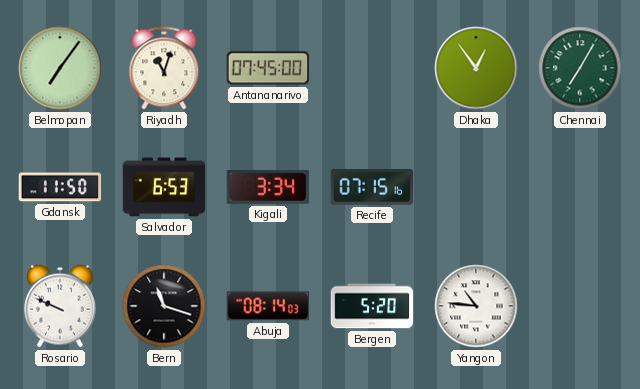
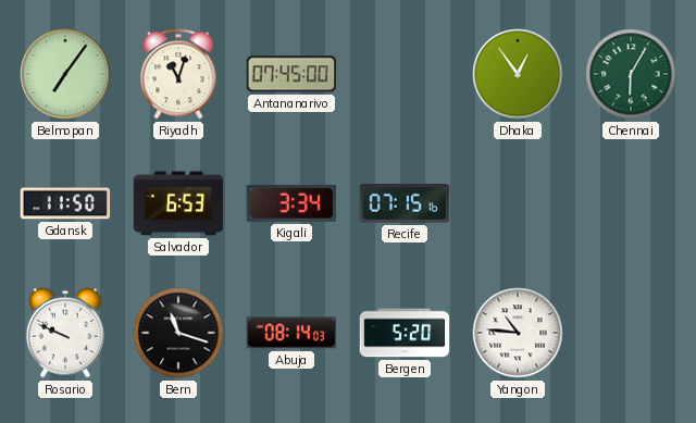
Chennai: 7:05 -> 6:05 (631, 74)
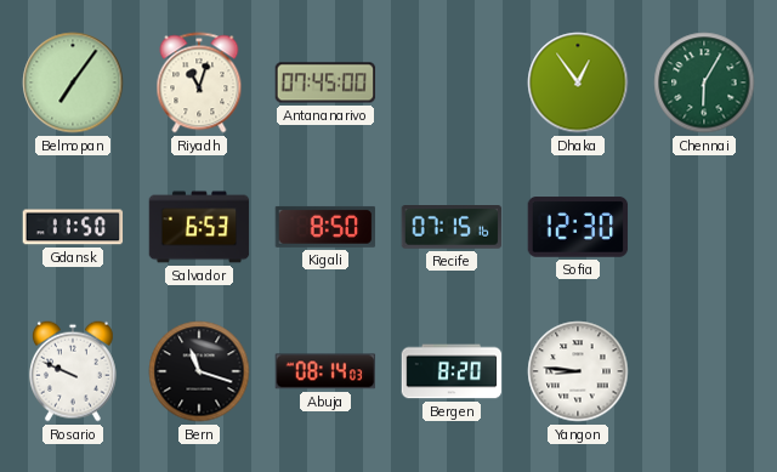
Kigali: 3:34 -> 8:50 (325, 227)
Sofia: none -> 12:30 (578, 227)
Bergen: 5:20 -> 8:20 (452, 371)
Yangon: 10:46 -> 8:46 (578, 371)
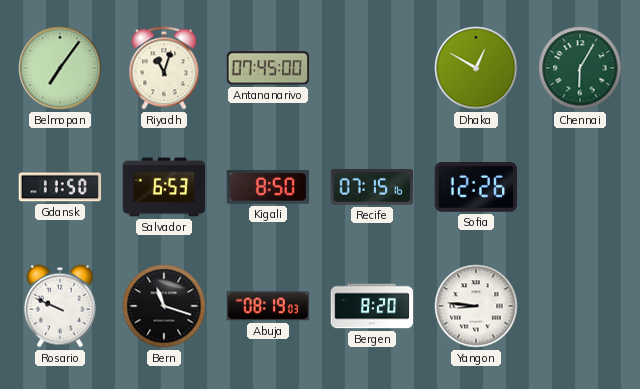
Dhaka: 12:54 -> 12:50 (476, 68)
Sofia: 12:30 -> 12:26 (476, 187)
Abuja: 08:14 -> 08:19 (268, 306)
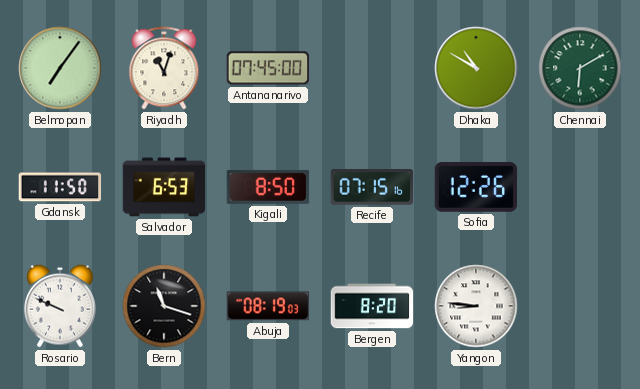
Dhaka: 12:50 -> 10:50 (476, 68)
Chennai: 6:05 -> 6:10 (580, 68)
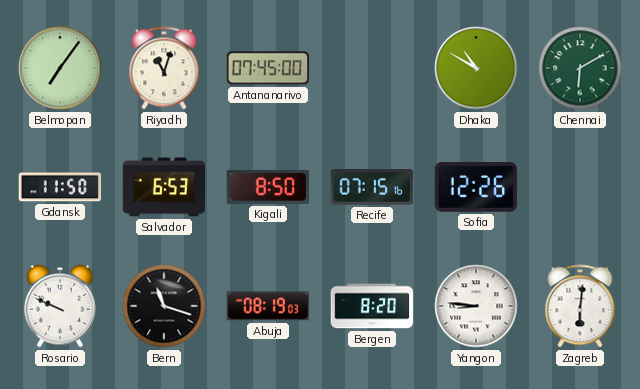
Zagreb: none -> 6:01 (580, 306)
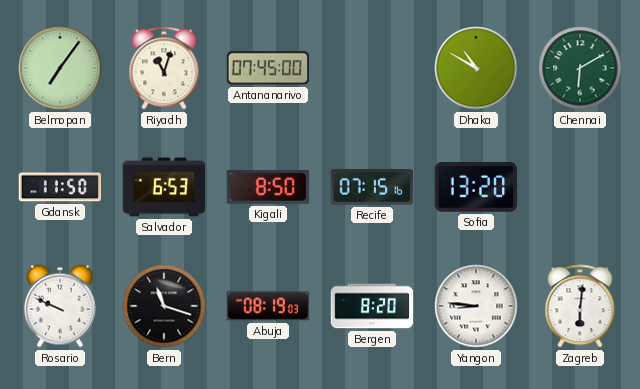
Sofia: 12:26 -> 13:20 (476, 187)
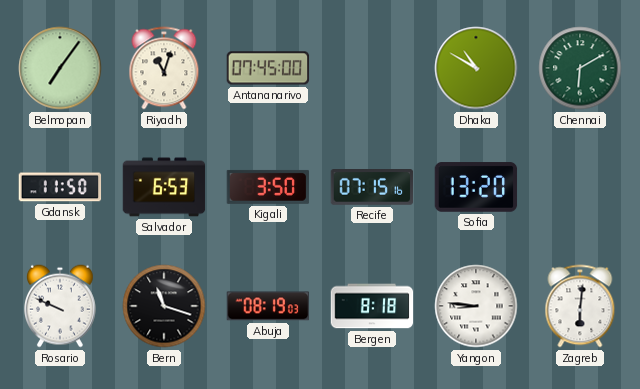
Kigali: 8:50 -> 3:50 (268, 187)
Bergen: 8:20 -> 8:18 (372, 306)
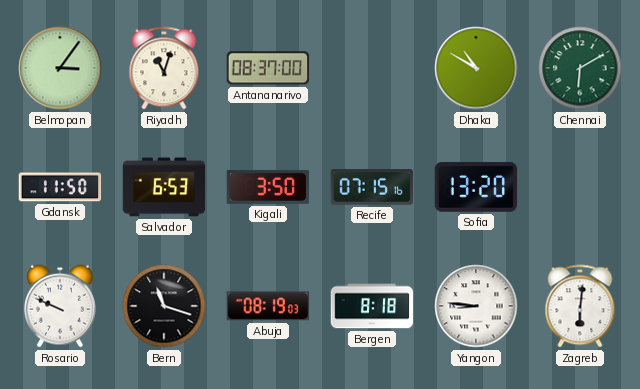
Belmopan: 7:06 -> 3:06 (60, 68)
Antananarivo: 07:45 -> 08:37 (268, 68)
